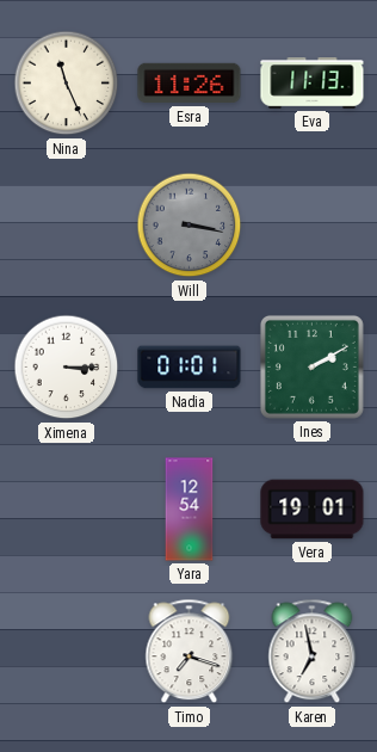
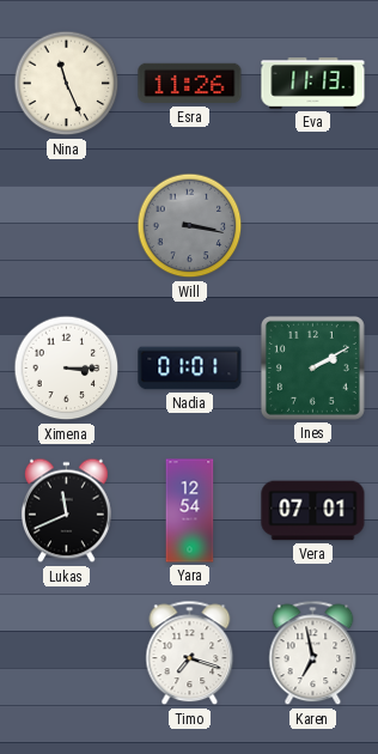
Lukas: none -> 11:41 (66, 511)
Vera: 19:01 -> 07:01 (313, 511)
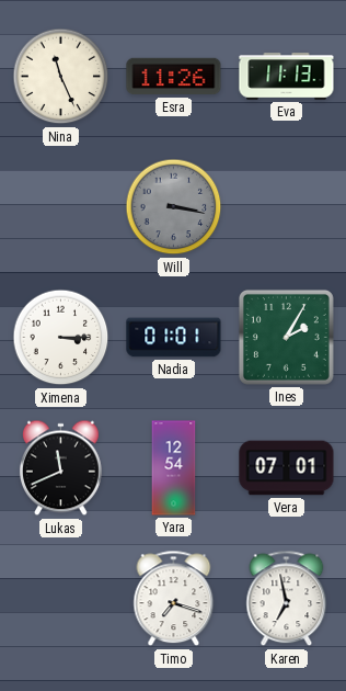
Ines: 2:10 -> 2:05 (286, 337)
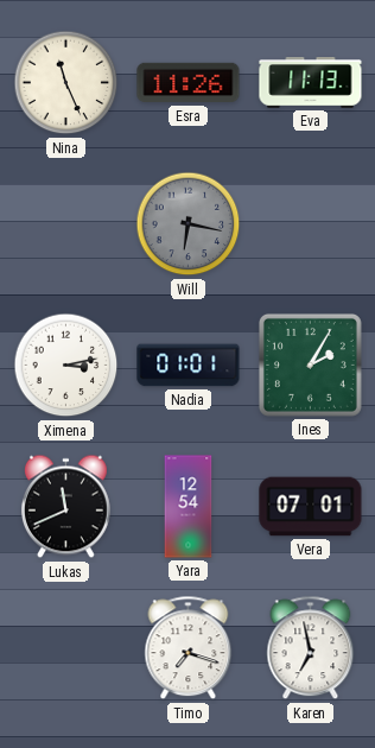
Will: 3:17 -> 6:17 (189, 224)
Ximena: 3:15 -> 3:13 (66, 366)
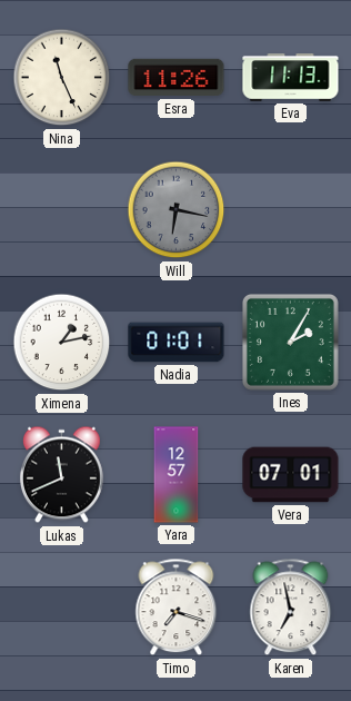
Ximena: 3:13 -> 1:13 (62, 343)
Yara: 12:54 -> 12:57 (177, 475)
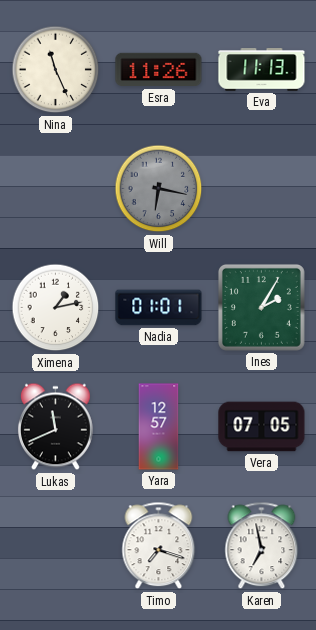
Vera: 07:01 -> 07:05 (262, 427)
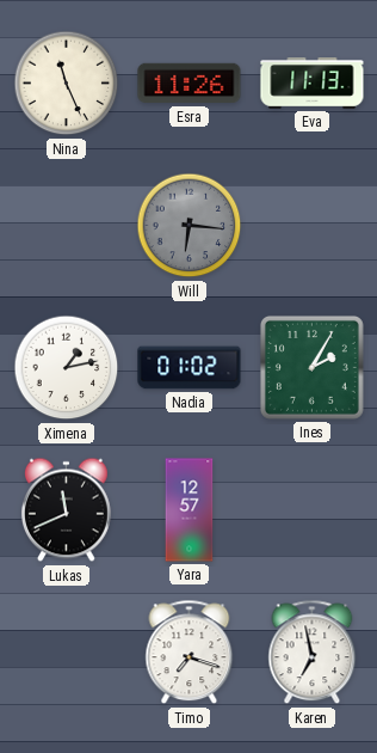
Will: 6:17 -> 6:16 (190, 226)
Nadia: 01:01 -> 01:02 (190, 368)
Vera: 07:05 -> none (262, 427)
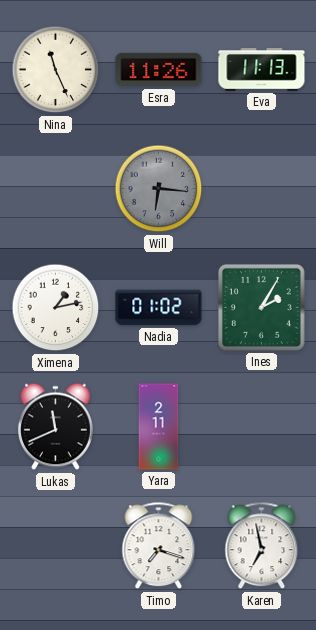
Yara: 12:57 -> 2:11 (159, 427)
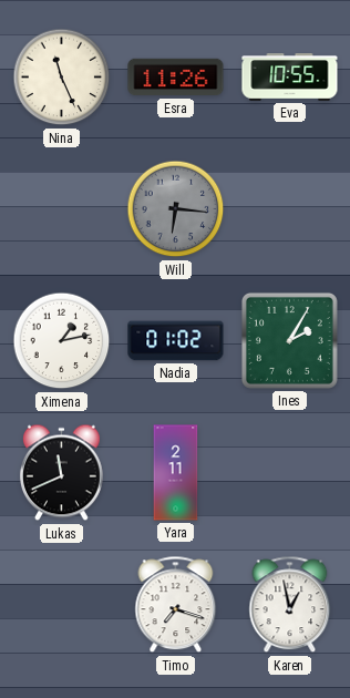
Eva: 11:13 -> 10:55 (290, 78)
Karen: 6:58 -> 12:58 (290, 605)
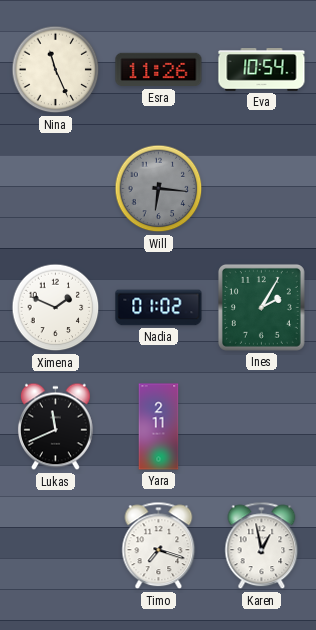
Eva: 10:55 -> 10:54 (262, 70)
Ximena: 1:13 -> 1:49 (56, 308)
